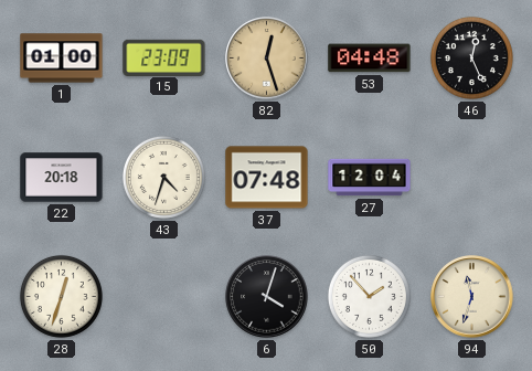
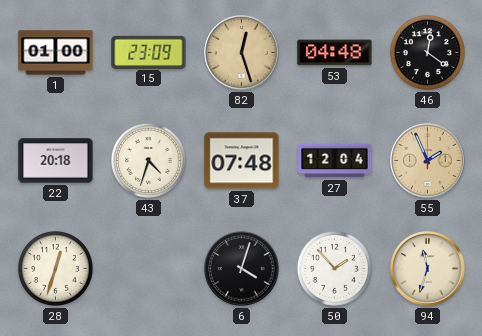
46: 12:26 -> 12:21 (427, 52)
55: none -> 1:56 (428, 161)
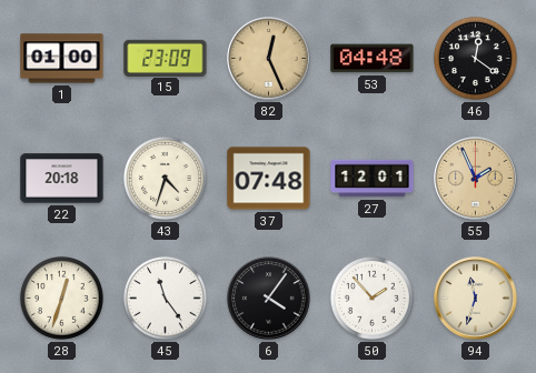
82: 12:27 -> 12:26 (269, 59)
27: 12:04 -> 12:01 (373, 179)
45: none -> 11:24 (165, 298)
6: 4:03 -> 4:06 (269, 299)
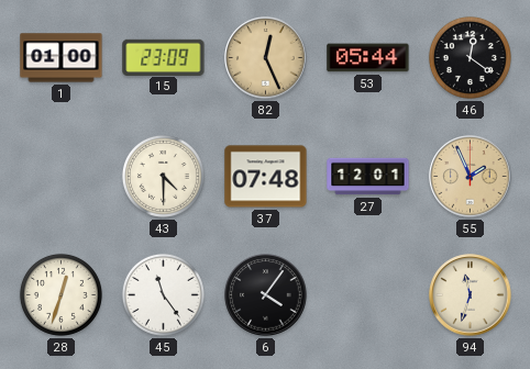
53: 04:48 -> 05:44 (368, 58)
22: 20:18 -> none (62, 179)
43: 4:33 -> 4:30 (163, 176)
50: 1:53 -> none (371, 298)
